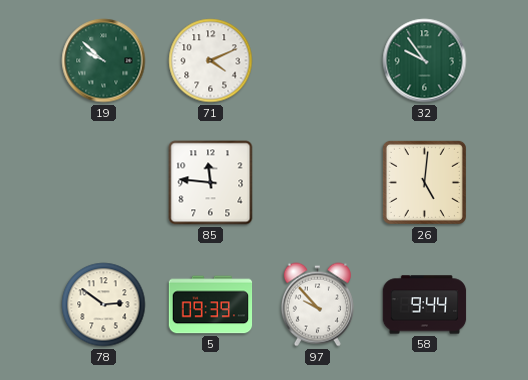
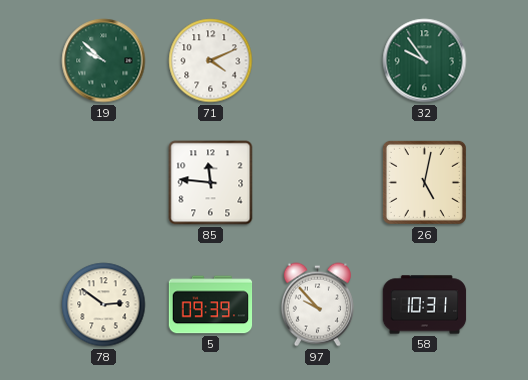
26: 5:01 -> 5:02 (424, 182)
58: 9:44 -> 10:31 (425, 305)
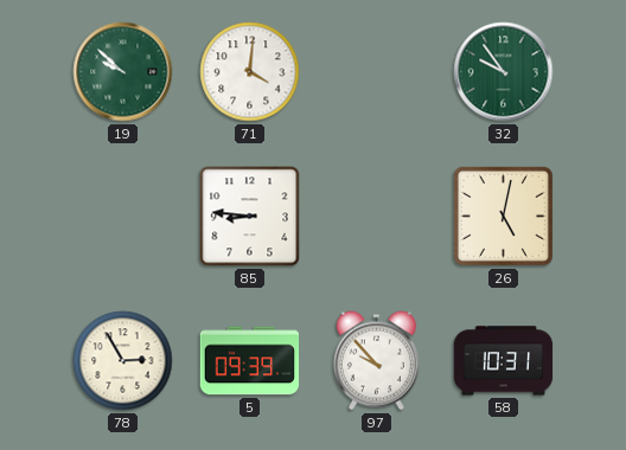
71: 4:11 -> 4:01 (250, 72)
85: 11:46 -> 8:46 (250, 217)
78: 2:51 -> 2:55 (123, 361)
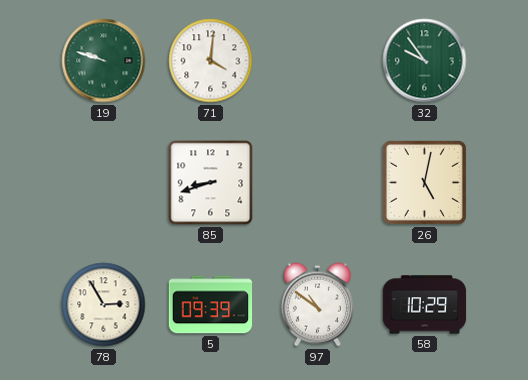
19: 9:52 -> 9:48 (104, 61)
85: 8:46 -> 8:42 (211, 183)
97: 9:53 -> 10:51 (317, 305)
58: 10:31 -> 10:29 (425, 305)
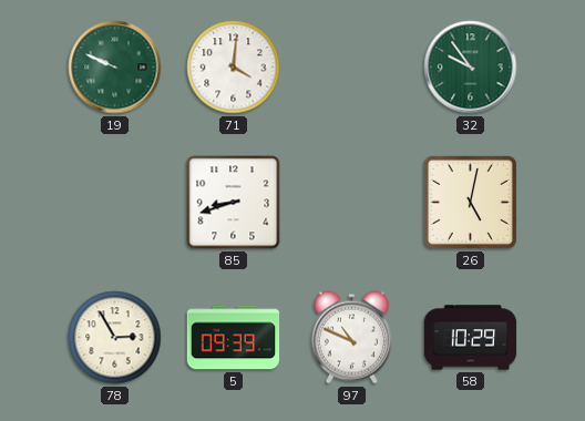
19: 9:48 -> 9:49 (115, 68)
97: 10:51 -> 10:49 (351, 338)
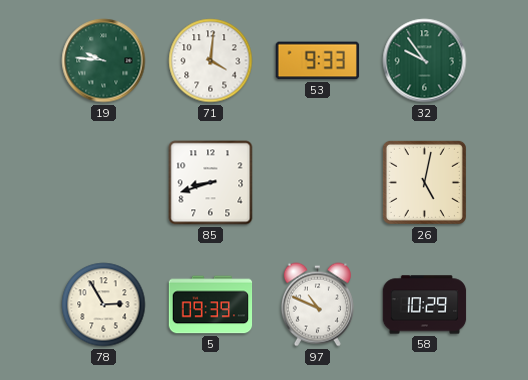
19: 9:49 -> 9:46 (104, 61)
53: none -> 9:33 (318, 61)
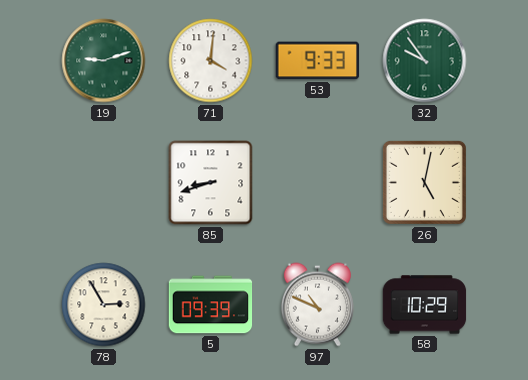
19: 9:46 -> 9:12 (104, 61)
